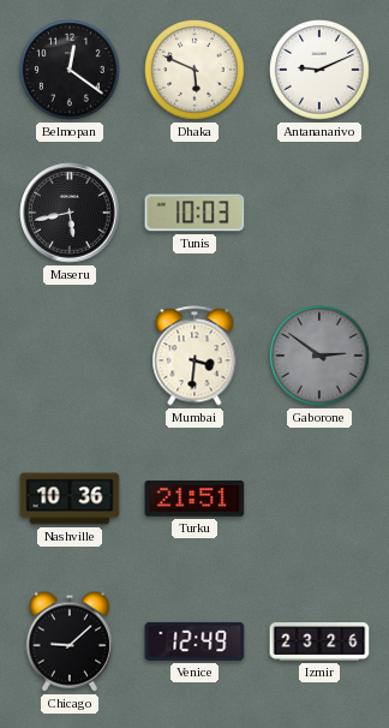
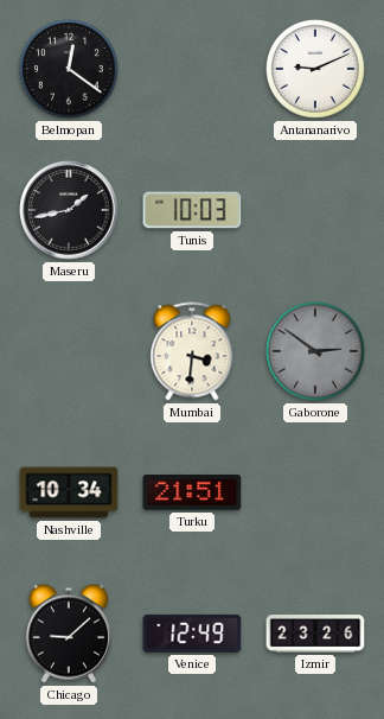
Dhaka: 5:49 -> none (196, 71)
Maseru: 5:43 -> 1:43 (69, 210)
Nashville: 10:36 -> 10:34 (69, 492)
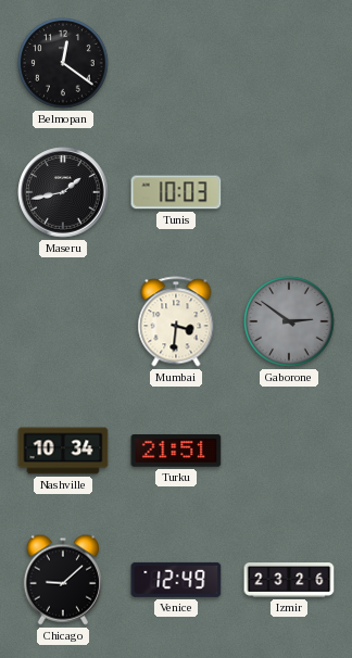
Antananarivo: 9:11 -> none (316, 70)
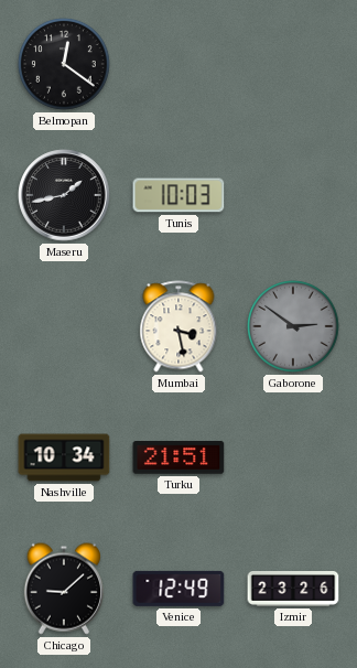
Mumbai: 3:31 -> 3:28 (178, 326)
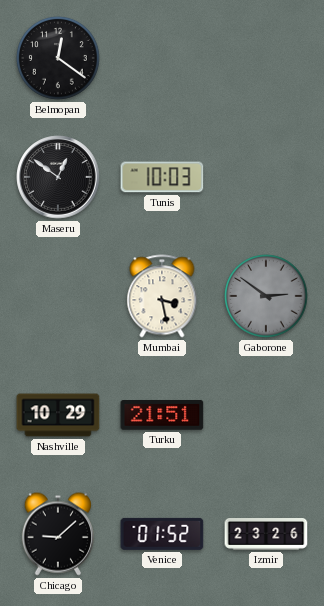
Maseru: 1:43 -> 12:51 (58, 177)
Nashville: 10:34 -> 10:29 (58, 415)
Venice: 12:49 -> 01:52 (162, 534)
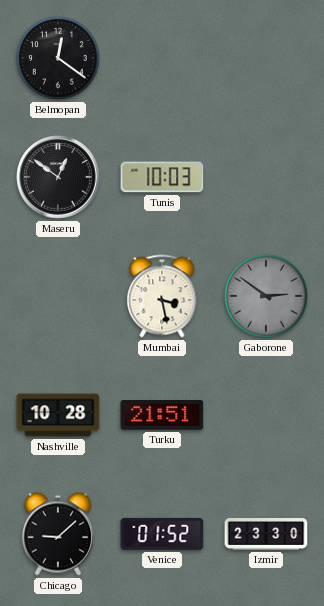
Nashville: 10:29 -> 10:28 (58, 415)
Izmir: 23:26 -> 23:30 (266, 535)
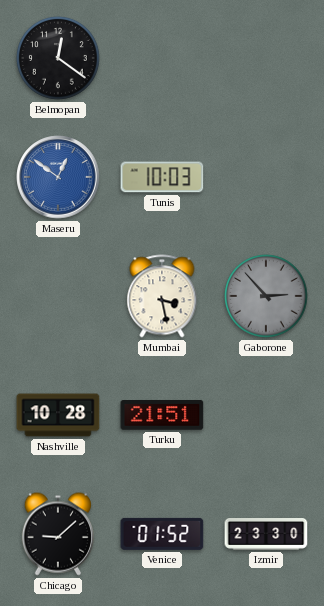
Maseru dial: black -> blue (58, 177)
Gaborone: 2:51 -> 2:53 (267, 297)
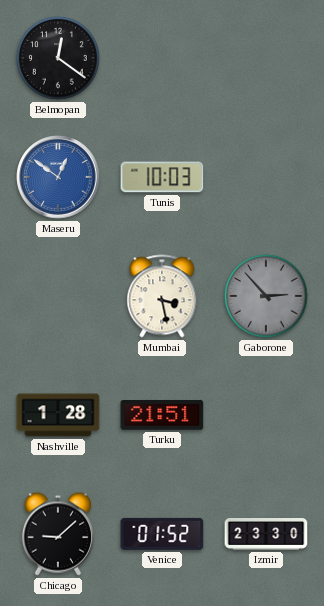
Nashville: 10:28 -> 1:28 (58, 415)
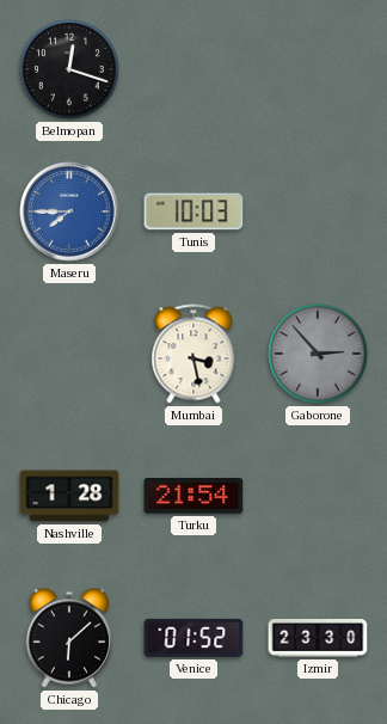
Belmopan: 12:21 -> 12:18 (70, 70)
Maseru: 12:51 -> 7:45 (69, 211)
Turku: 21:51 -> 21:54 (193, 497)
Chicago: 9:08 -> 6:08 (69, 638)
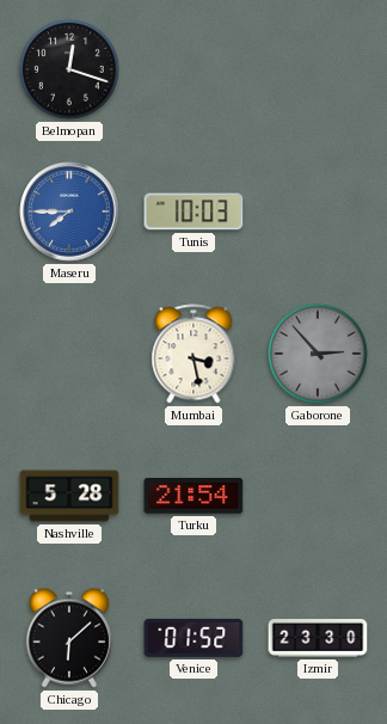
Nashville: 1:28 -> 5:28 (69, 496)
